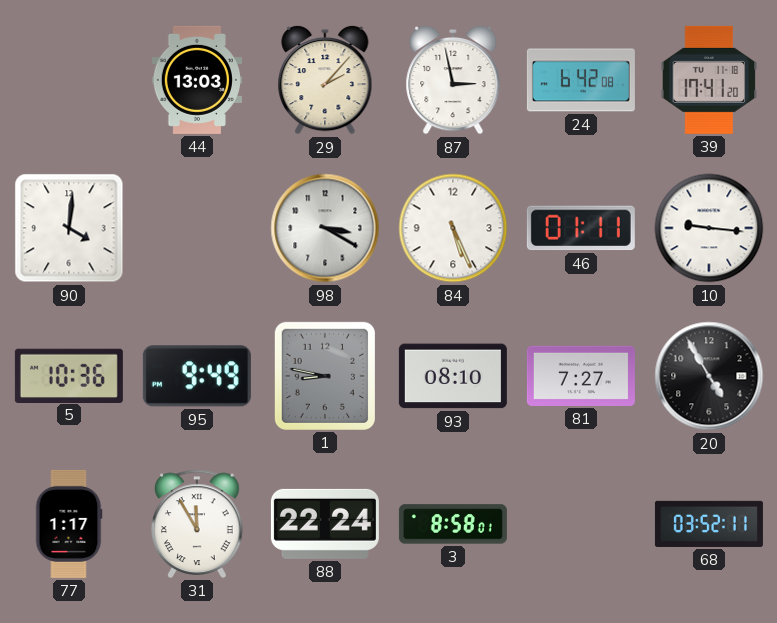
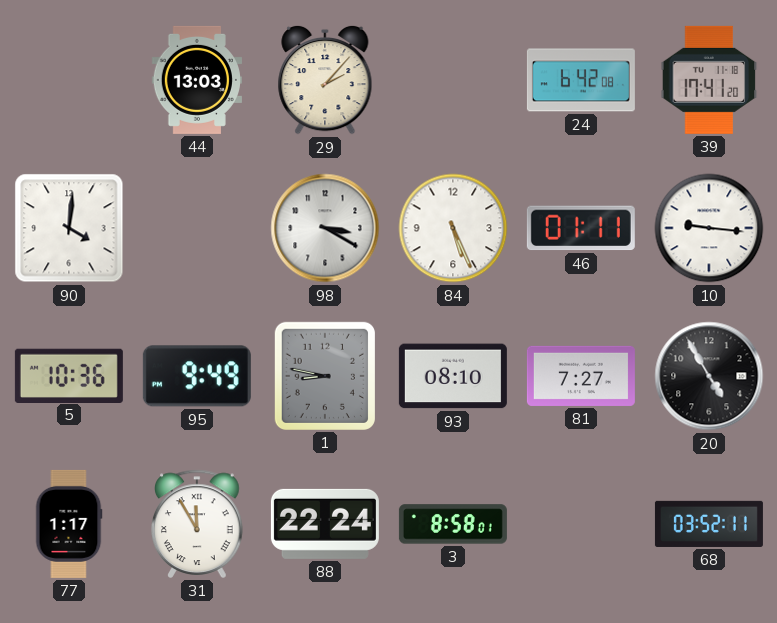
87: 2:58 -> none (453, 80)
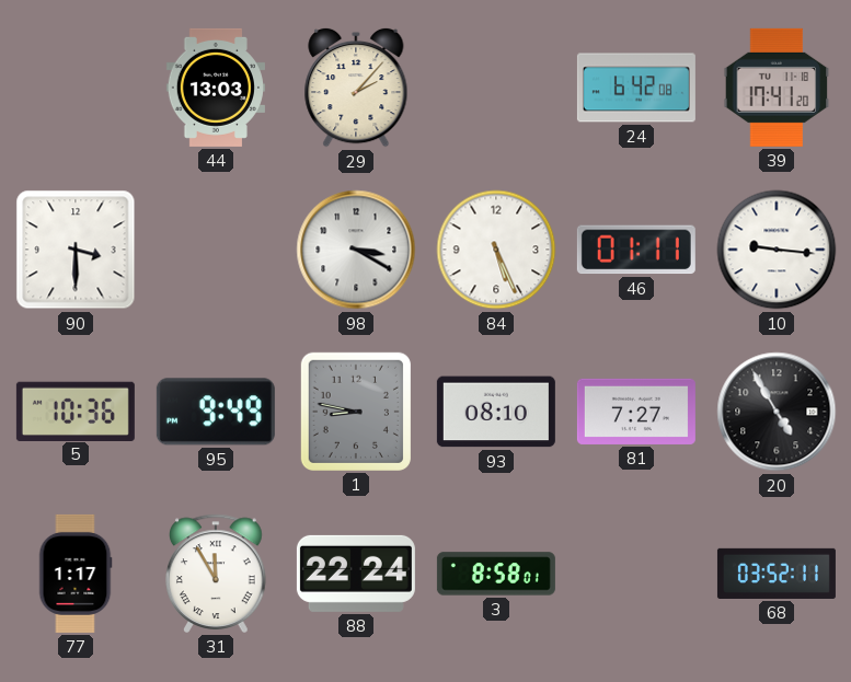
90: 4:01 -> 3:30 (76, 250)
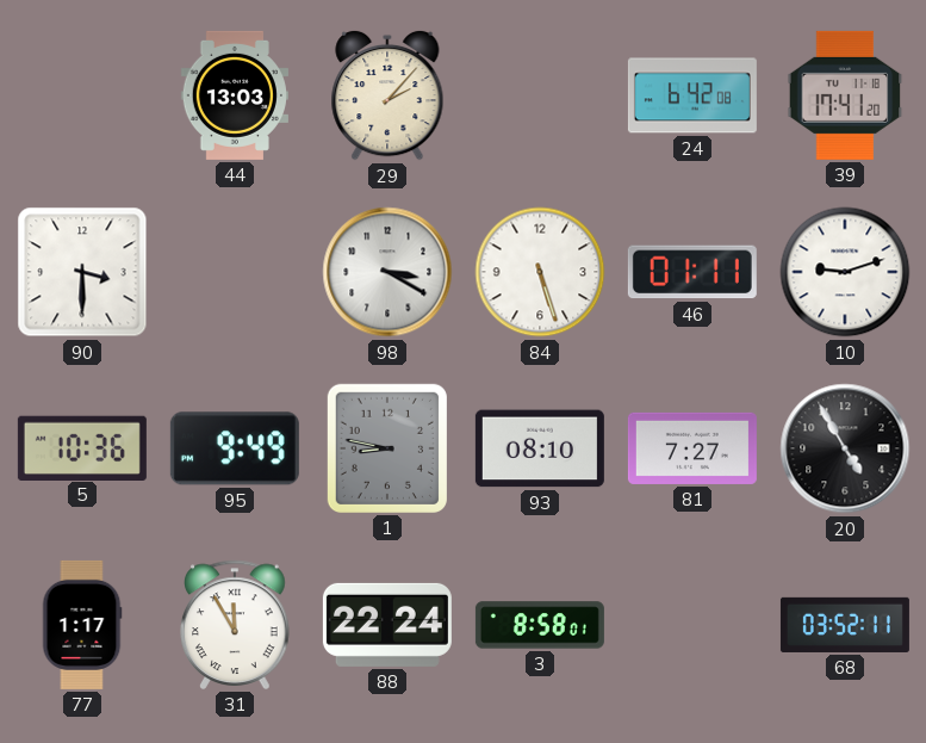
84: 5:26 -> 5:27 (540, 272)
10: 9:16 -> 9:12 (845, 272)
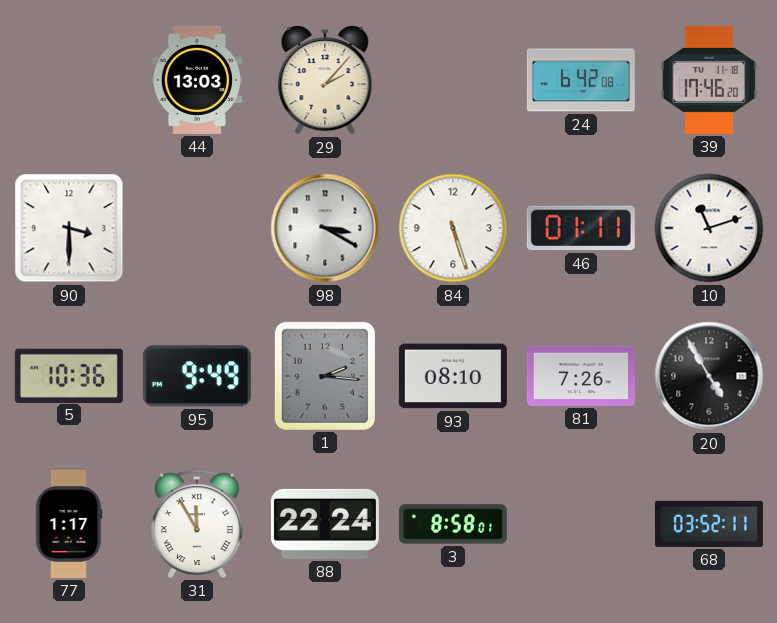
39: 17:41 -> 17:46 (709, 80)
10: 9:12 -> 11:12 (709, 228)
1: 8:47 -> 2:16 (325, 376)
81: 7:27 -> 7:26 (581, 376)
